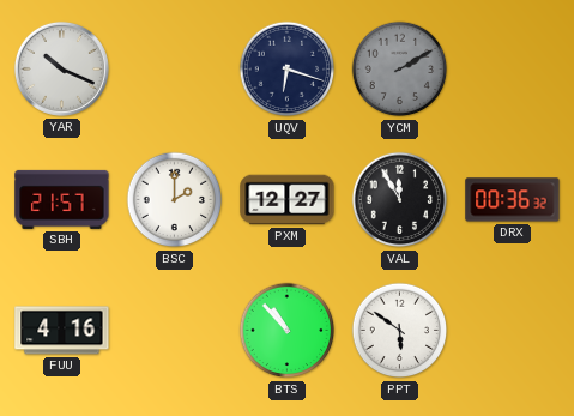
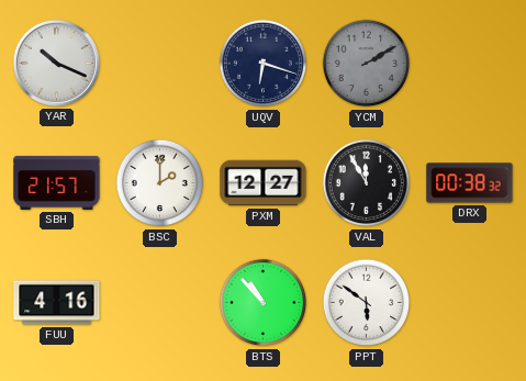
DRX: 00:36 -> 00:38 (470, 183)
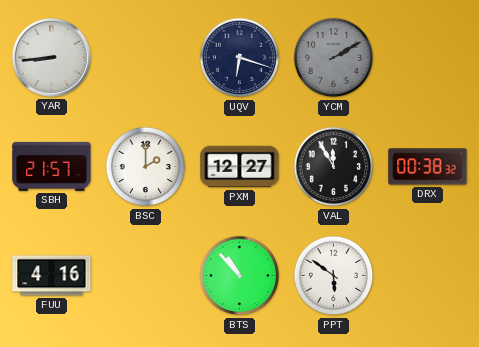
YAR: 10:19 -> 8:44 (51, 57)
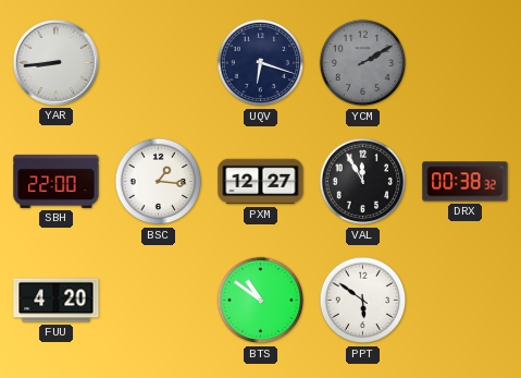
SBH: 21:57 -> 22:00 (57, 181)
BSC: 2:00 -> 1:16 (159, 182)
FUU: 4:16 -> 4:20 (57, 301)
BTS: 10:53 -> 10:51 (261, 301)
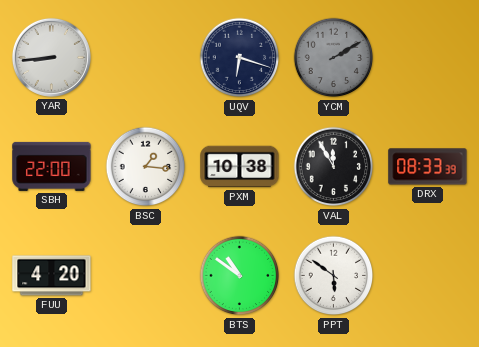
PXM: 12:27 -> 10:38 (240, 167)
DRX: 00:38 -> 08:33 (428, 167)
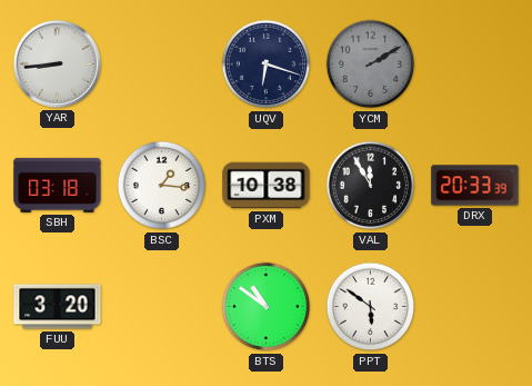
SBH: 22:00 -> 03:18 (58, 185)
DRX: 08:33 -> 20:33 (475, 186)
FUU: 4:20 -> 3:20 (58, 307)
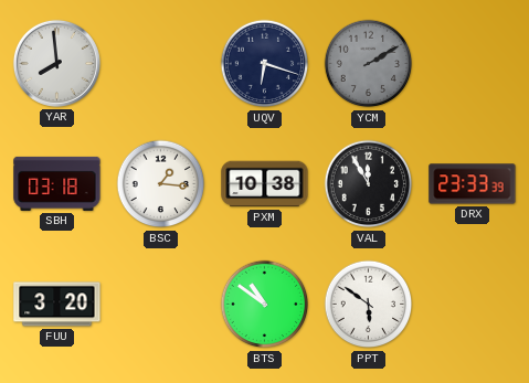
YAR: 8:44 -> 7:59 (56, 63)
DRX: 20:33 -> 23:33 (473, 184)
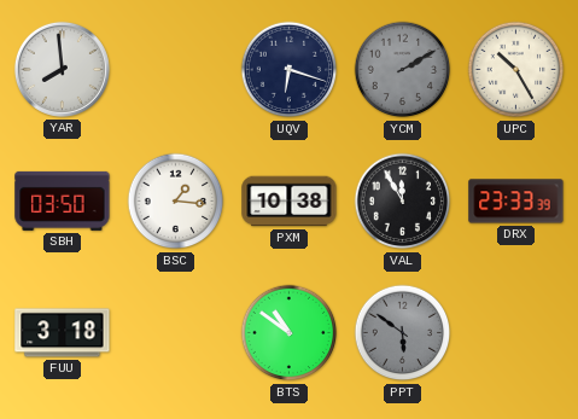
UPC: none -> 10:25 (516, 70)
SBH: 03:18 -> 03:50 (63, 200)
FUU: 3:20 -> 3:18 (63, 333)
PPT dial: white -> grey (403, 333)
